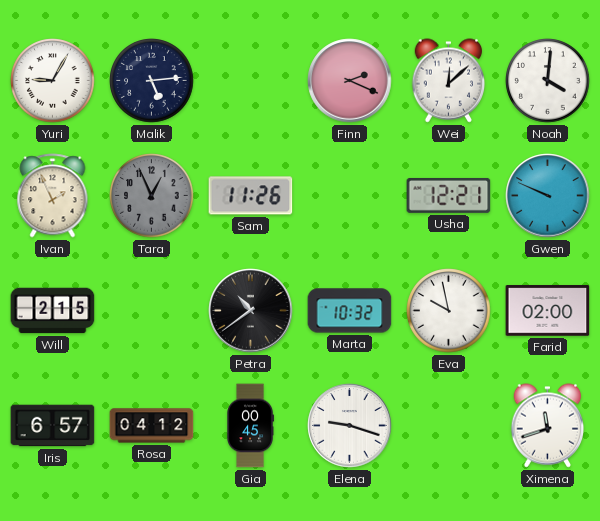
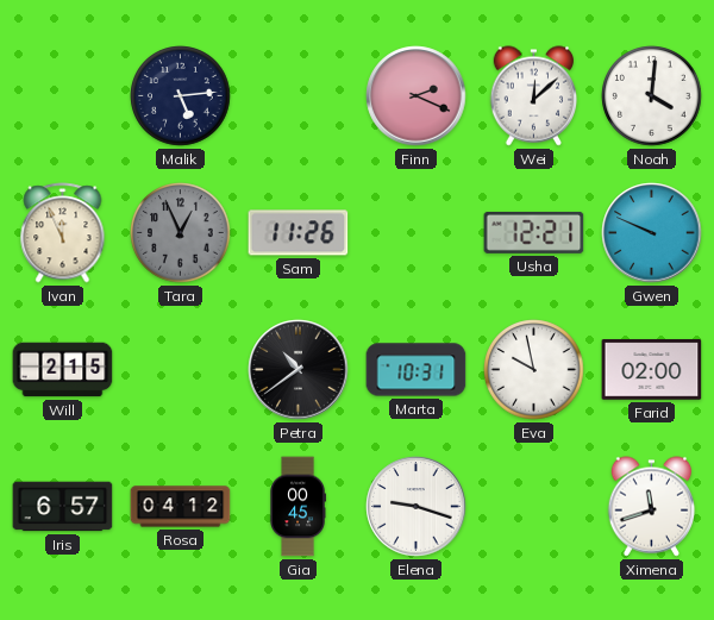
Yuri: 9:05 -> none (53, 81)
Ivan: 1:56 -> 11:56 (63, 233)
Marta: 10:32 -> 10:31 (416, 370)
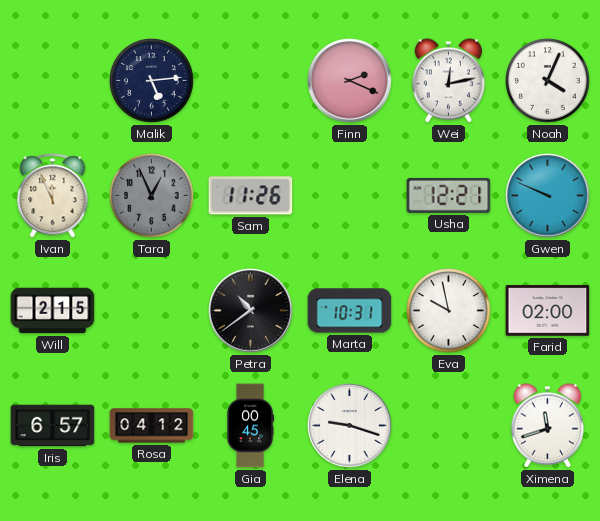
Wei: 12:08 -> 12:13 (449, 81)
Noah: 4:01 -> 4:04 (548, 81)
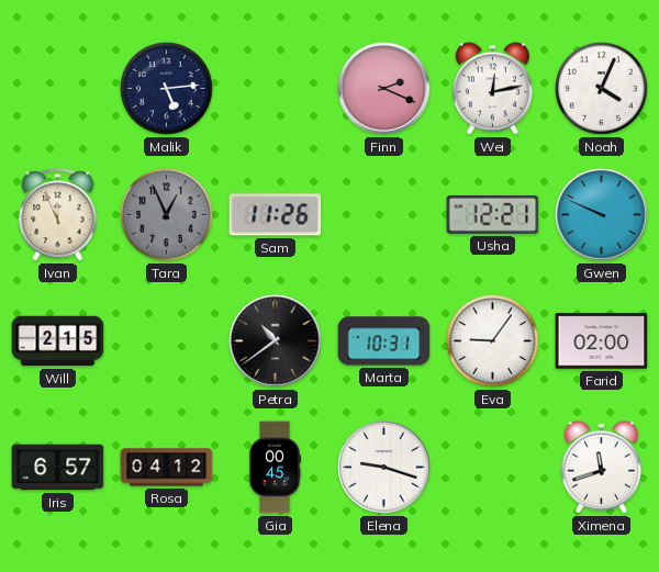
Eva: 9:58 -> 9:06 (493, 341)
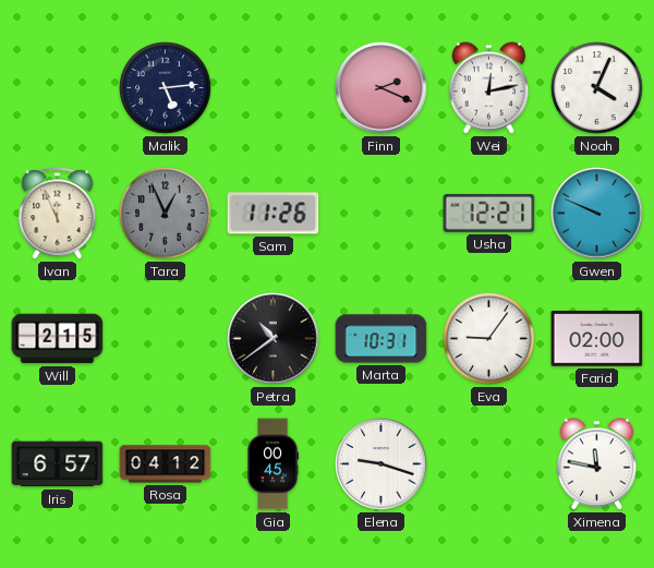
Ximena: 11:42 -> 11:47 (597, 464)
